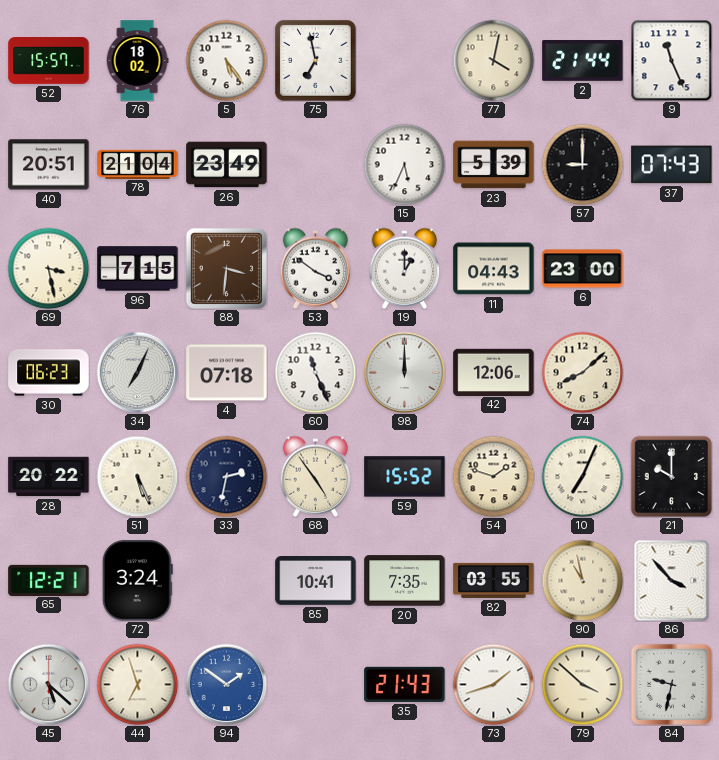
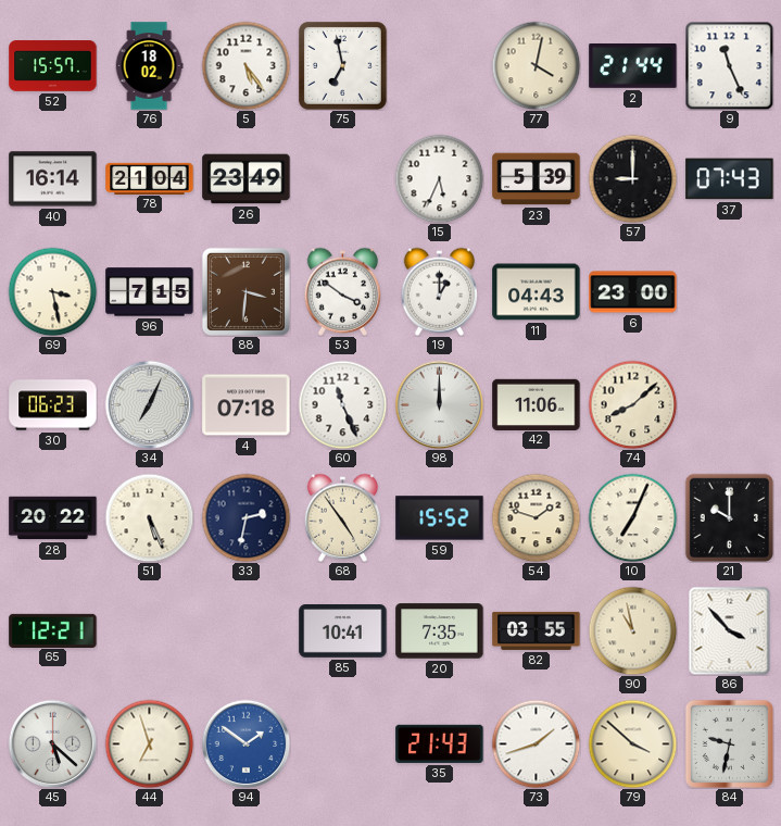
40: 20:51 -> 16:14 (53, 179)
42: 12:06 -> 11:06 (537, 404)
72: 3:24 -> none (137, 581)
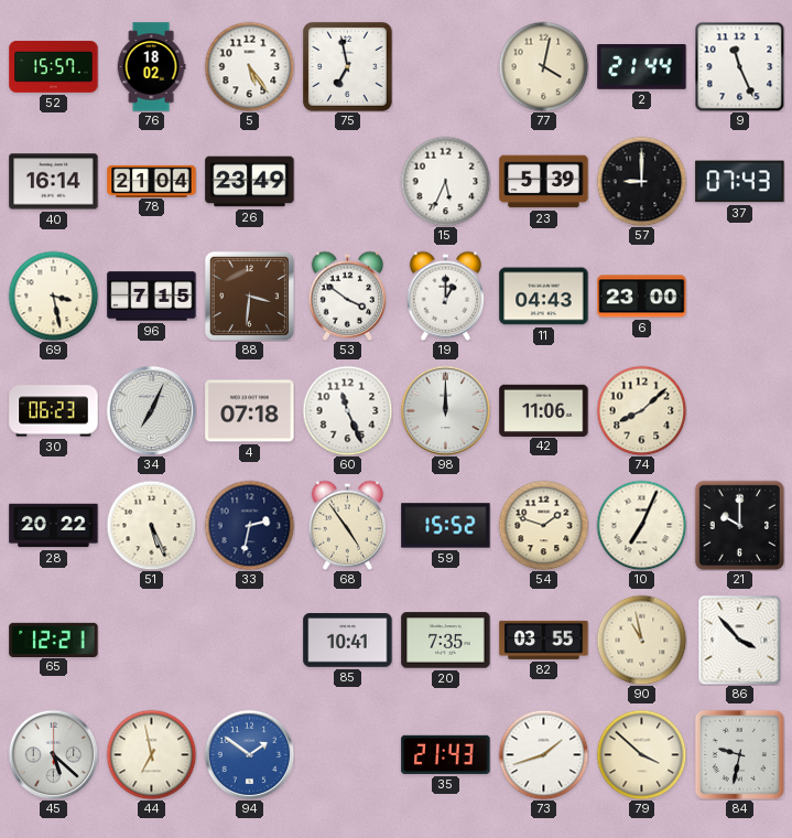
44: 6:57 -> 6:58 (151, 754)
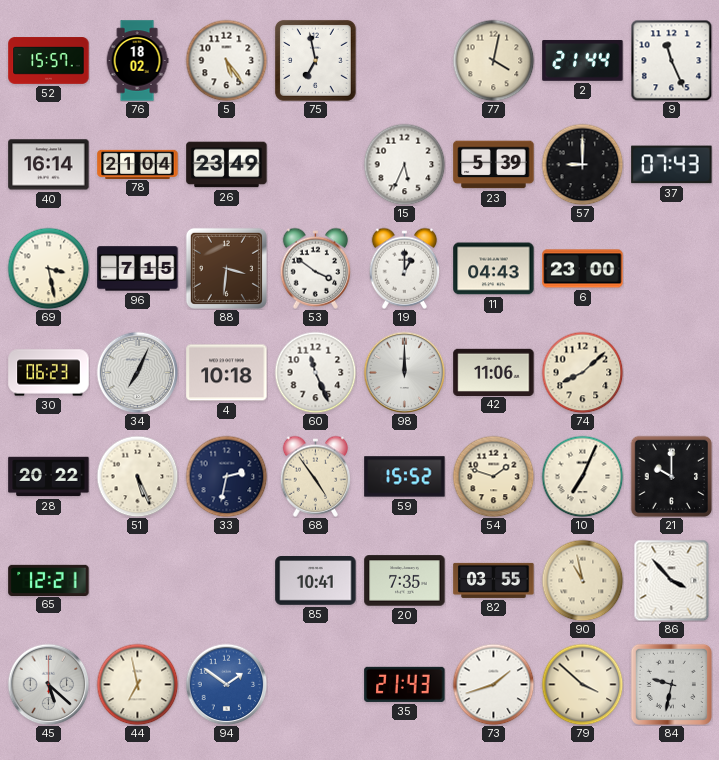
4: 07:18 -> 10:18 (227, 373)
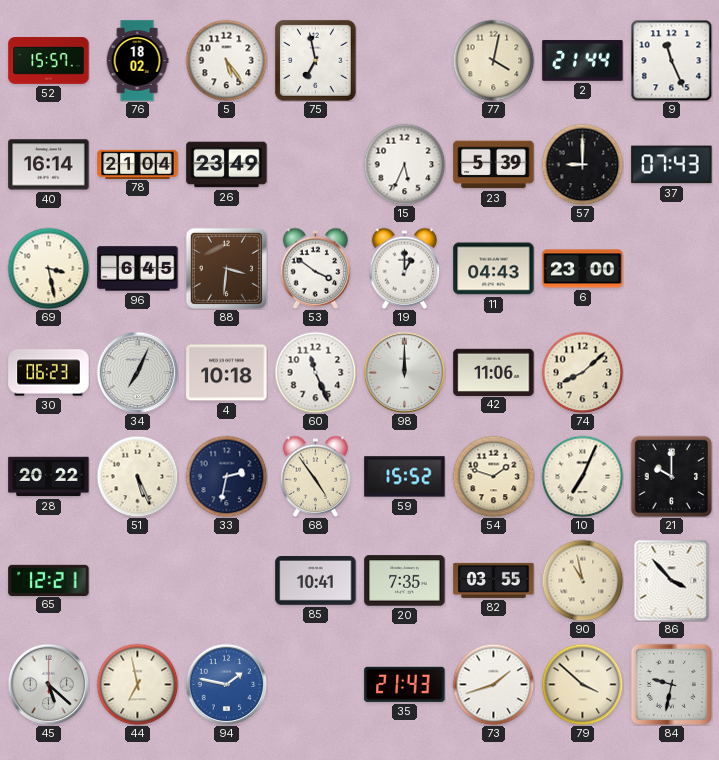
96: 7:15 -> 6:45 (138, 269)
94: 1:51 -> 1:47 (226, 684)
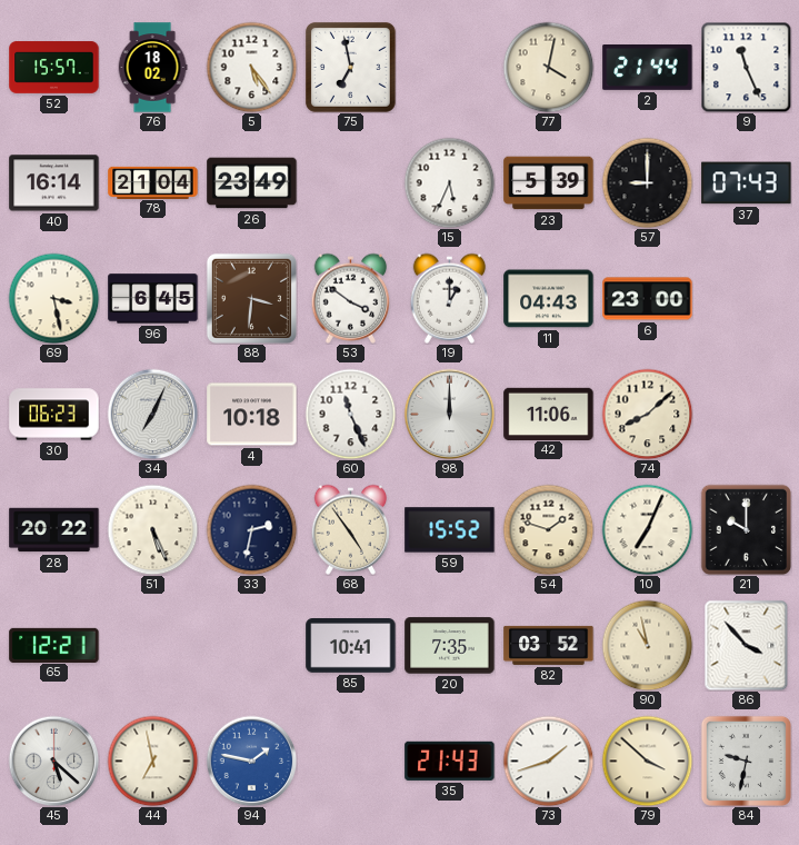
82: 03:55 -> 03:52 (549, 645)
